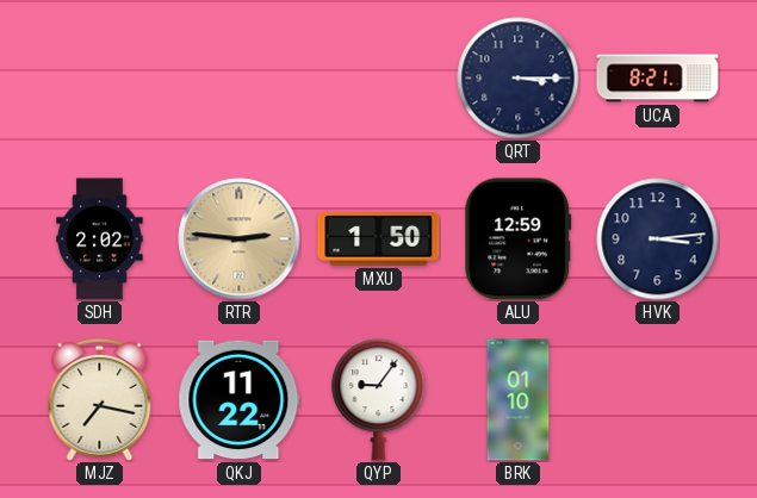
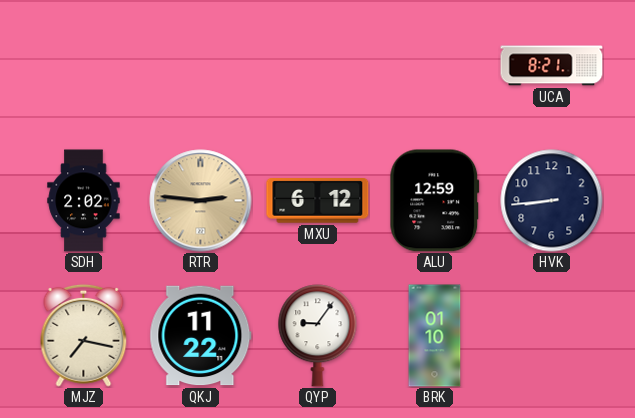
QRT: 3:15 -> none (519, 79)
MXU: 1:50 -> 6:12 (318, 201)
HVK: 3:14 -> 8:44 (552, 201)
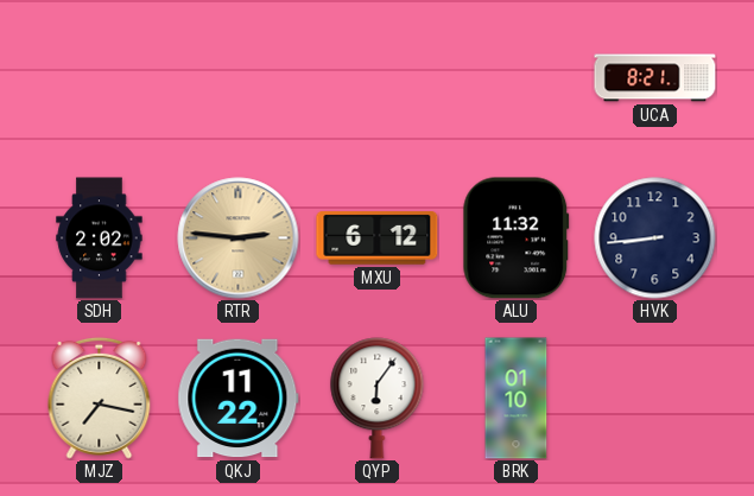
ALU: 12:59 -> 11:32 (517, 239)
QYP: 9:06 -> 6:06 (378, 399)
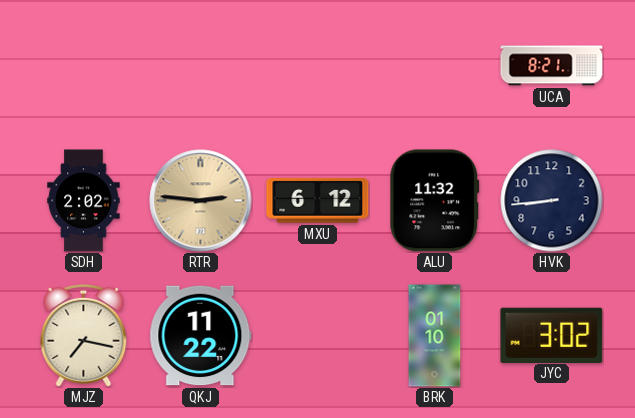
QYP: 6:06 -> none (378, 399)
JYC: none -> 3:02 (552, 335)
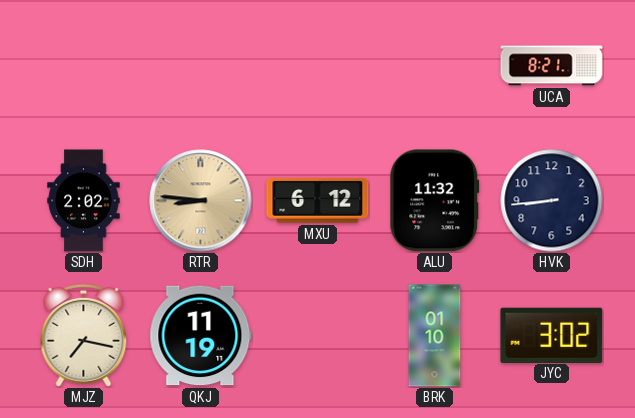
RTR: 2:46 -> 8:46 (201, 201)
QKJ: 11:22 -> 11:19 (201, 336)
